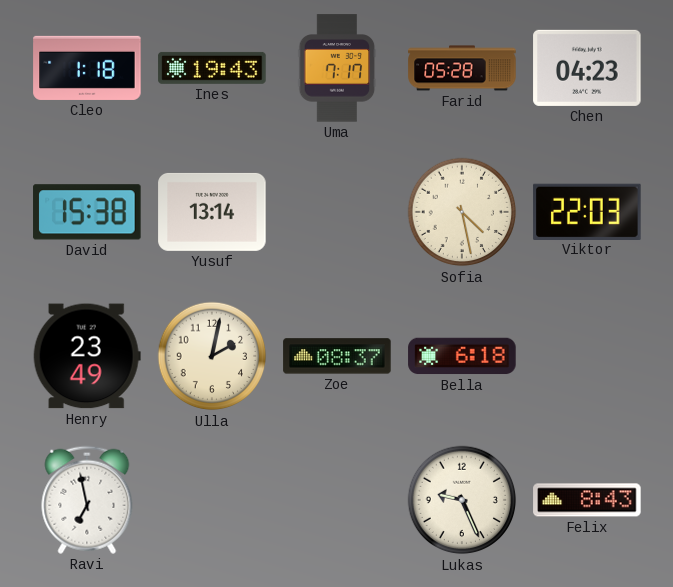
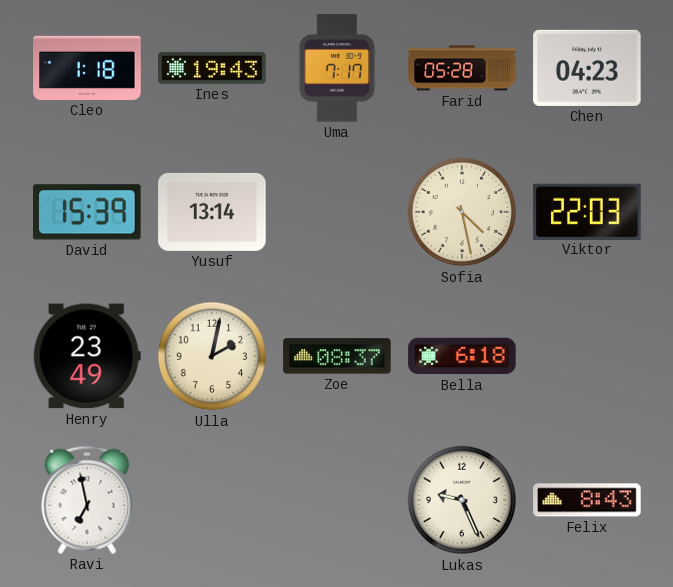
David: 15:38 -> 15:39 (87, 212)
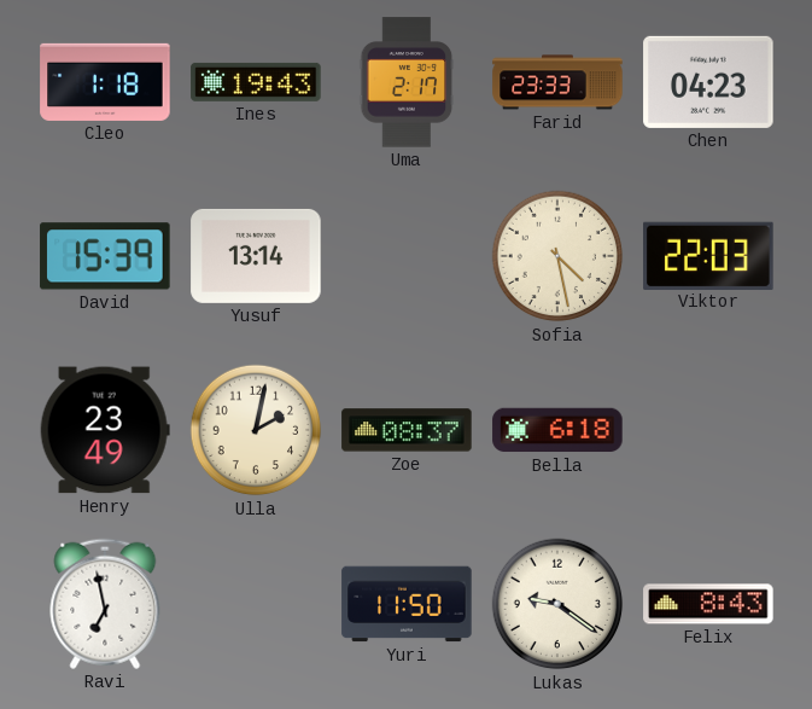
Uma: 7:17 -> 2:17 (407, 82)
Farid: 05:28 -> 23:33 (557, 82)
Yuri: none -> 11:50 (407, 604)
Lukas: 9:26 -> 9:21 (557, 604)
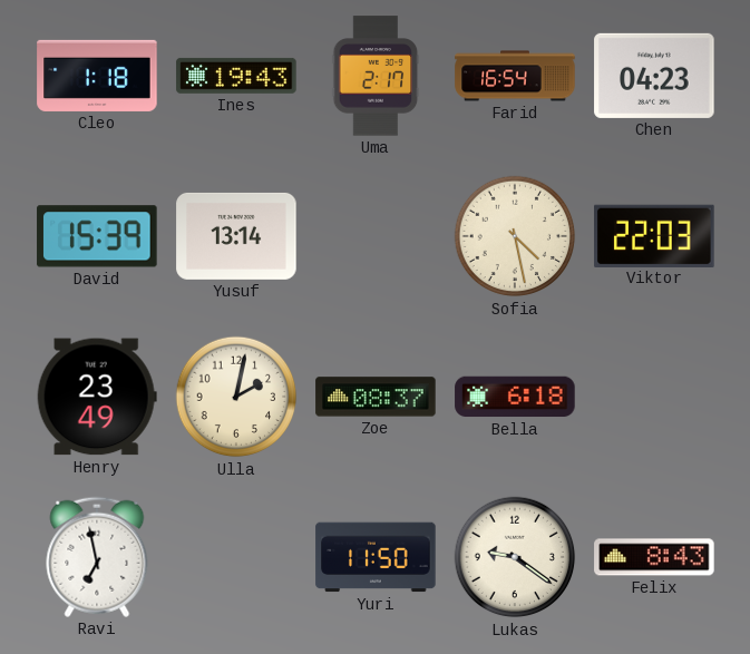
Farid: 23:33 -> 16:54 (515, 76)
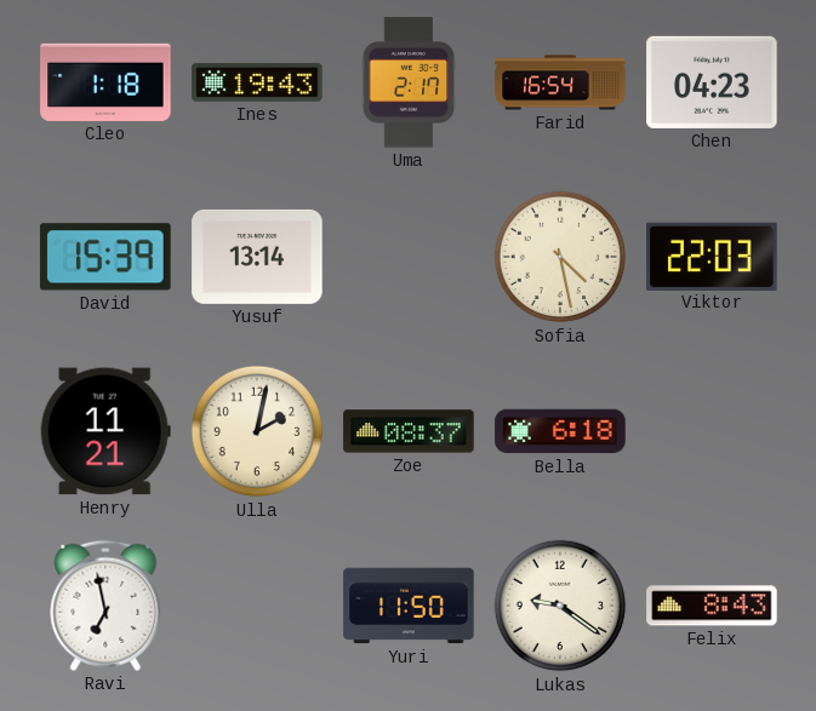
Henry: 23:49 -> 11:21 (105, 431)
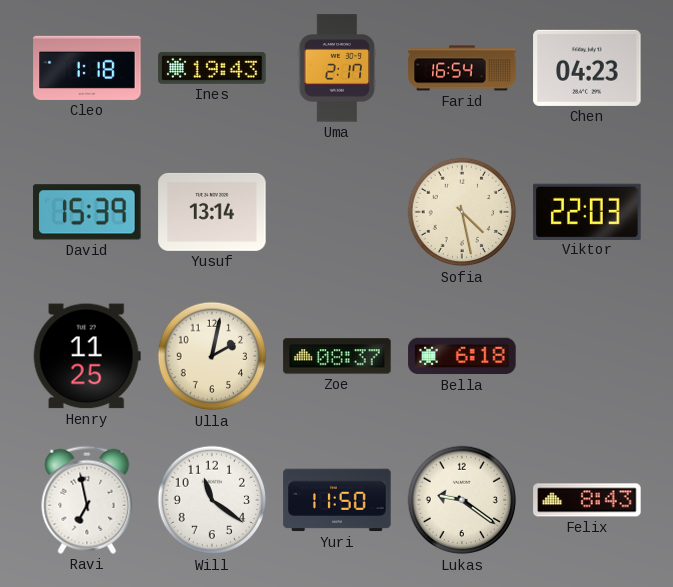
Henry: 11:21 -> 11:25 (87, 356)
Will: none -> 11:21 (212, 500)
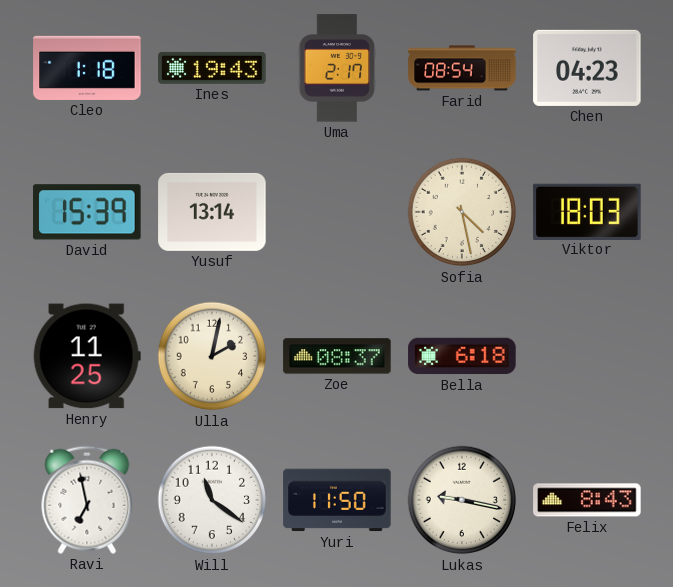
Farid: 16:54 -> 08:54 (462, 68)
Viktor: 22:03 -> 18:03 (587, 211)
Lukas: 9:21 -> 9:17 (462, 500)
